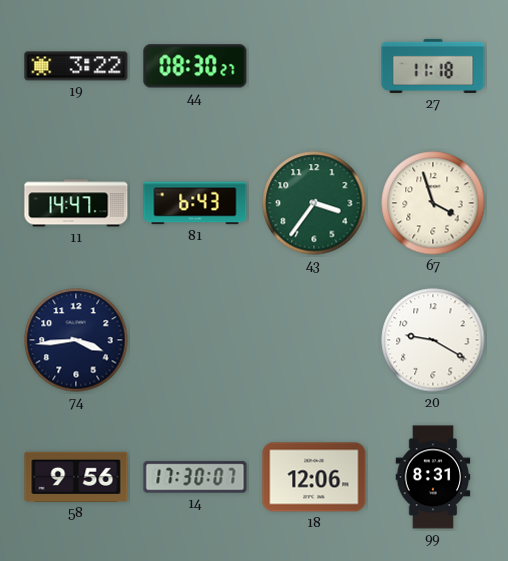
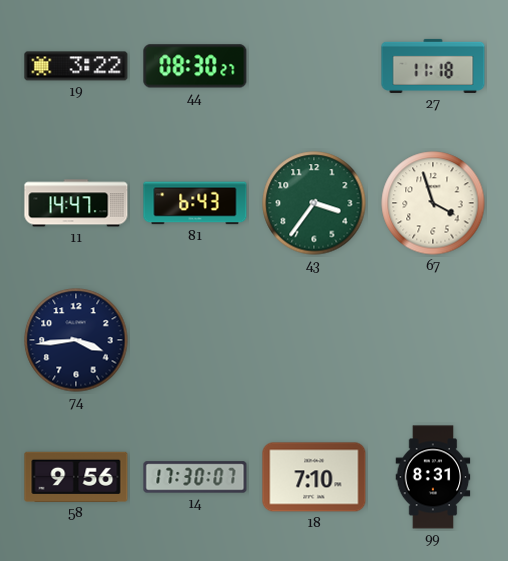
20: 9:20 -> none (433, 340)
18: 12:06 -> 7:10 (314, 477)
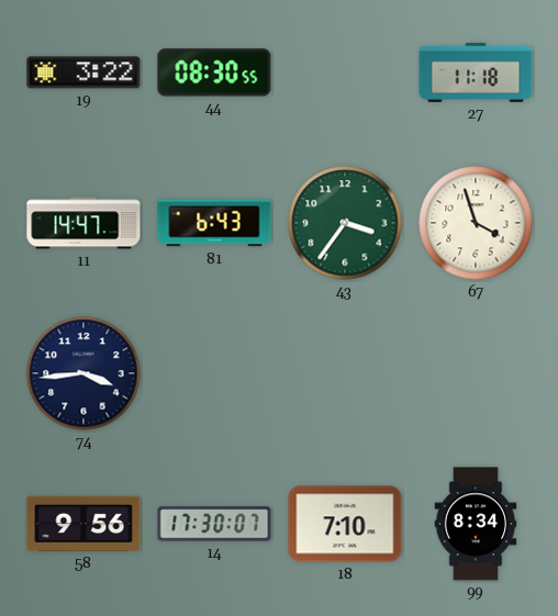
44: 08:30:27 -> 08:30:55 (214, 72)
99: 8:31 -> 8:34 (476, 524)
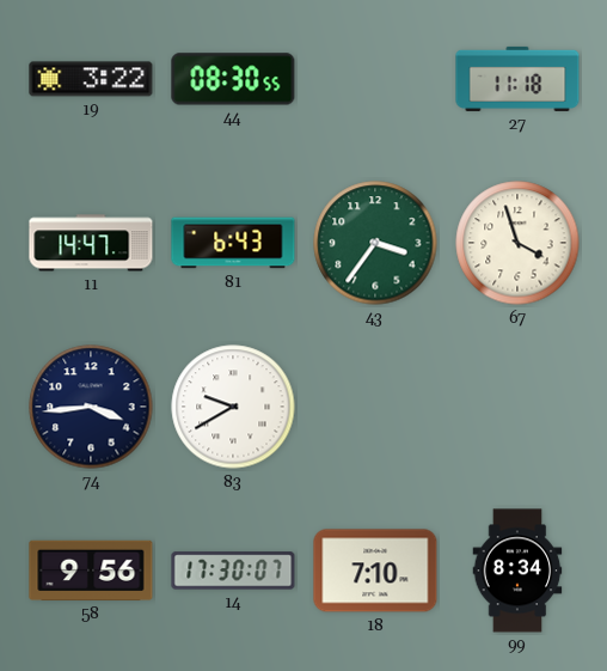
83: none -> 9:40 (233, 407)
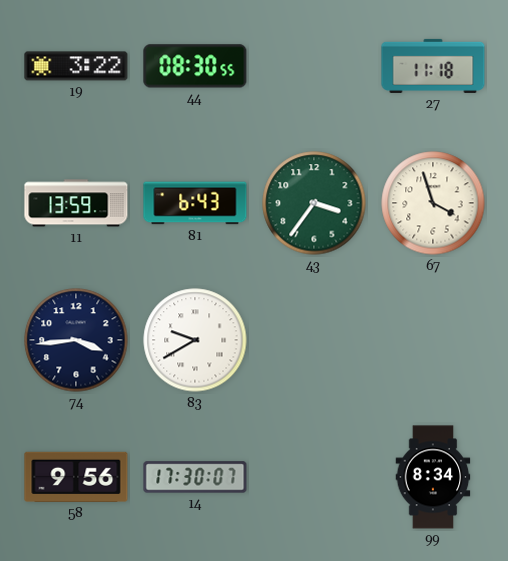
11: 14:47 -> 13:59 (76, 203)
18: 7:10 -> none (375, 571)
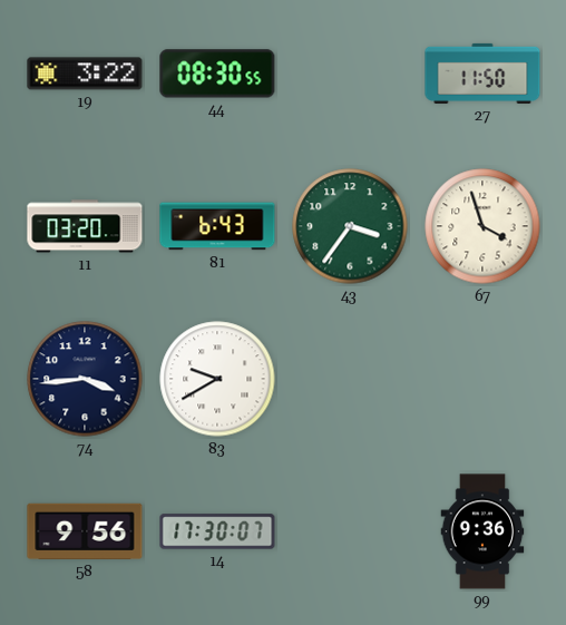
27: 11:18 -> 11:50 (482, 74)
11: 13:59 -> 03:20 (85, 226)
99: 8:34 -> 9:36 (482, 531)
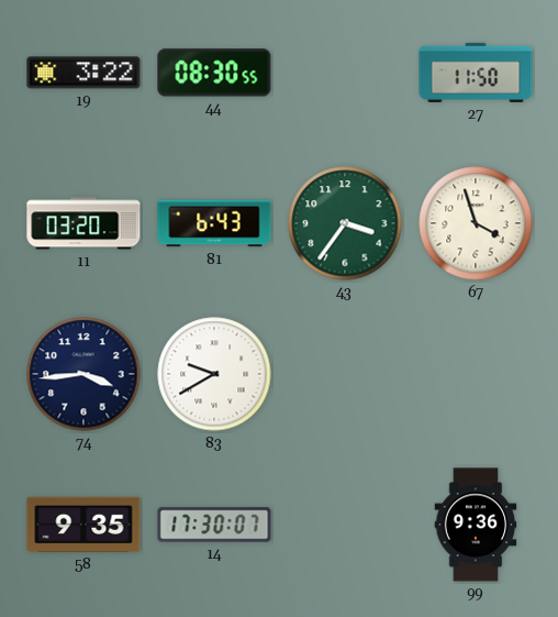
58: 9:56 -> 9:35 (83, 525)
